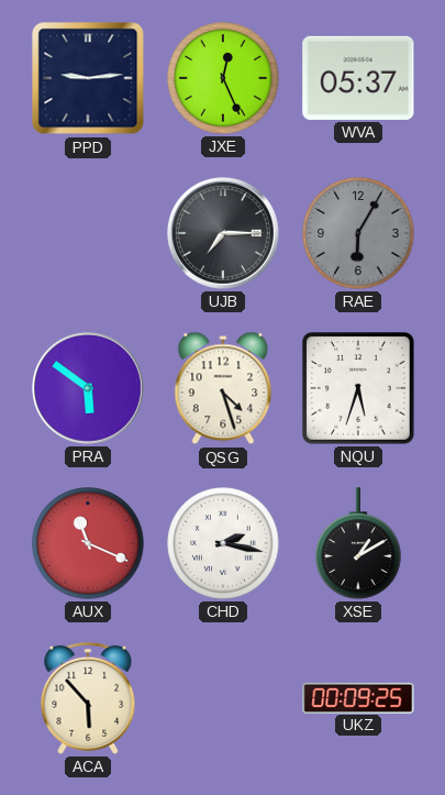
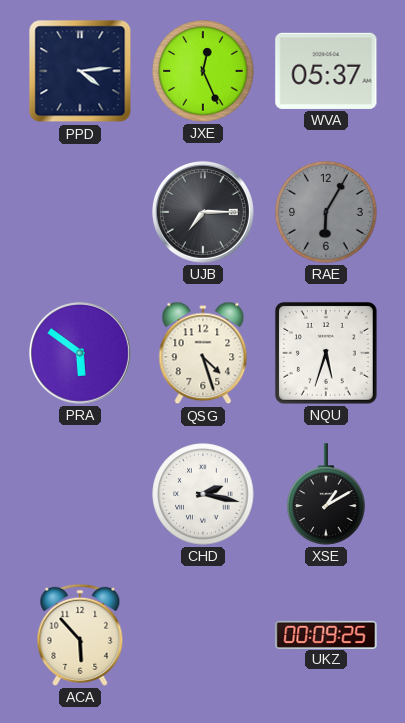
PPD: 9:14 -> 4:14 (80, 71)
AUX: 11:19 -> none (88, 543)
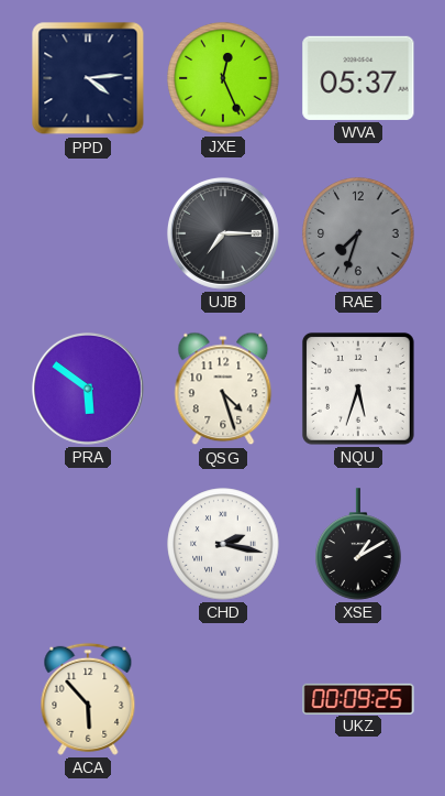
RAE: 6:05 -> 7:33 (358, 233)
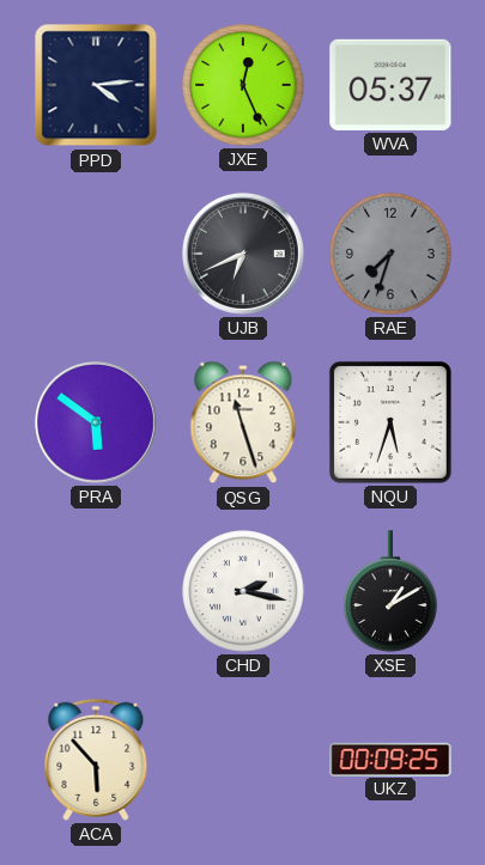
UJB: 7:15 -> 6:41 (243, 254)
QSG: 4:27 -> 11:27 (243, 422)
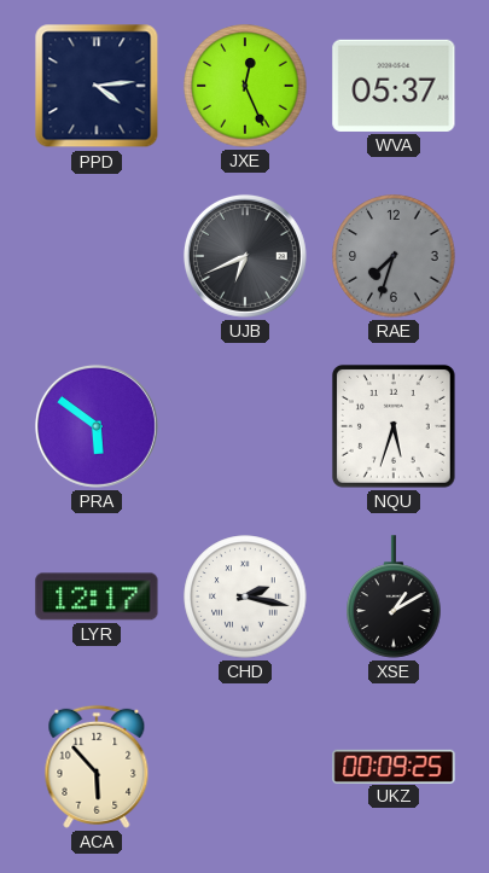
QSG: 11:27 -> none (243, 422)
LYR: none -> 12:17 (97, 596)
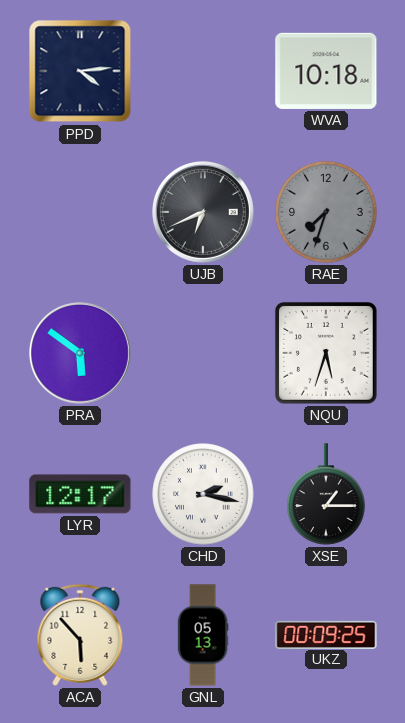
JXE: 12:26 -> none (245, 86)
WVA: 05:37 -> 10:18 (326, 71)
XSE: 1:10 -> 1:15 (326, 494)
GNL: none -> 05:13 (203, 635)
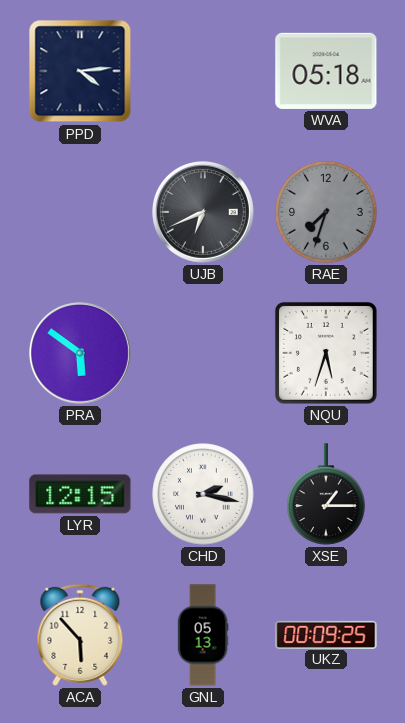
WVA: 10:18 -> 05:18 (326, 71)
LYR: 12:17 -> 12:15 (80, 494)
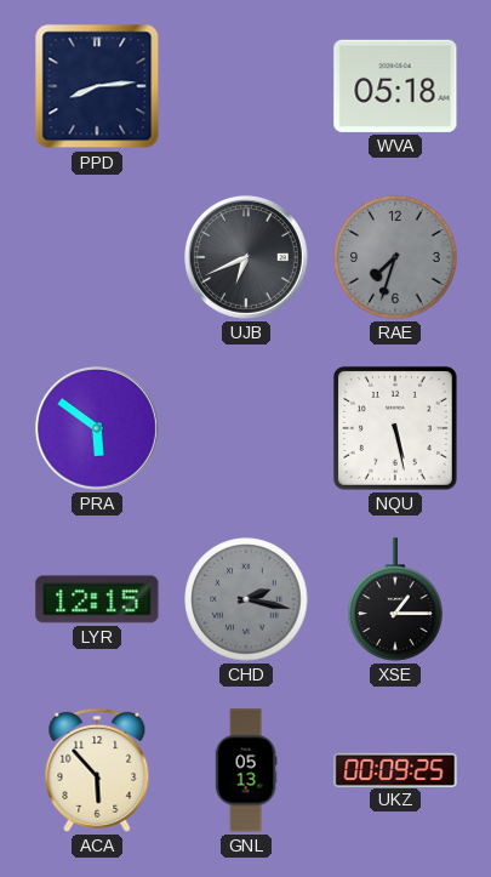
PPD: 4:14 -> 8:14 (97, 86)
NQU: 5:33 -> 5:28 (395, 428)
CHD dial: white -> grey (246, 599)
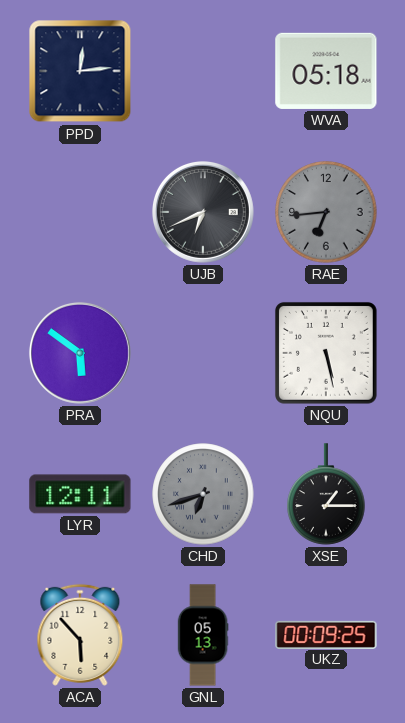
PPD: 8:14 -> 12:14 (80, 71)
RAE: 7:33 -> 6:44 (326, 212)
LYR: 12:15 -> 12:11 (80, 494)
CHD: 2:17 -> 6:42 (203, 494)
